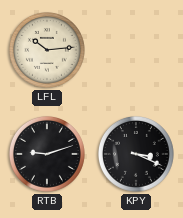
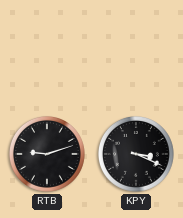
LFL: 10:14 -> none (47, 50)
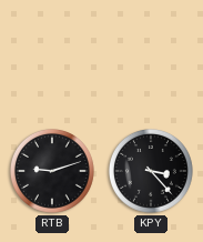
KPY: 3:19 -> 3:23 (151, 171)
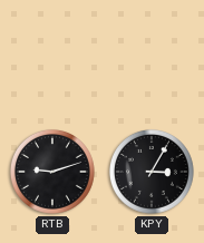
KPY: 3:23 -> 3:05 (152, 172)
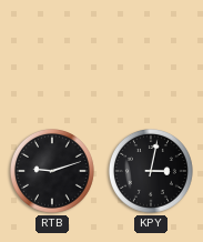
KPY: 3:05 -> 3:02 (151, 171)
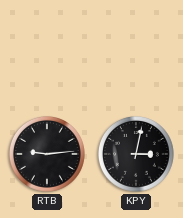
RTB: 9:12 -> 9:14 (47, 154)
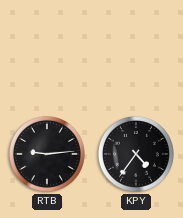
KPY: 3:02 -> 4:36 (136, 154)
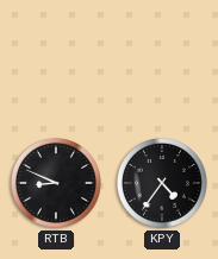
RTB: 9:14 -> 8:49 (56, 183)
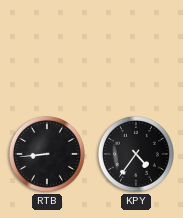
RTB: 8:49 -> 8:44 (47, 154)
